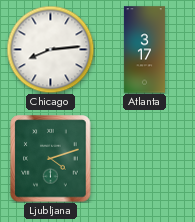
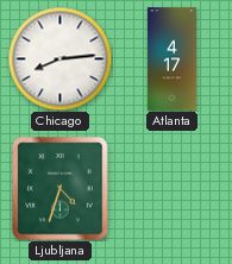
Atlanta: 3:17 -> 4:17 (171, 59)
Ljubljana: 4:12 -> 4:33 (61, 189)
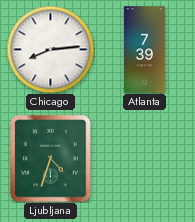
Atlanta: 4:17 -> 7:39 (144, 50)
